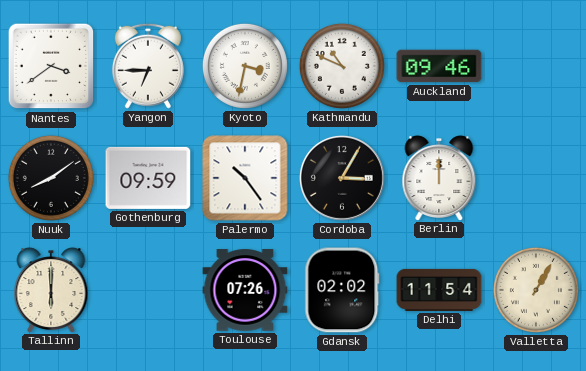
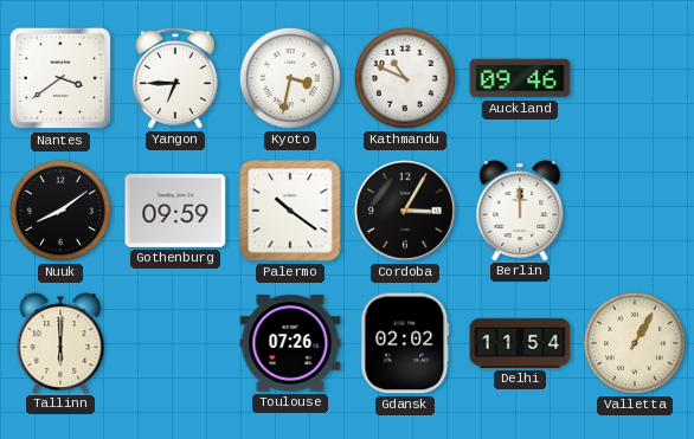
Palermo: 10:24 -> 10:21 (290, 211)
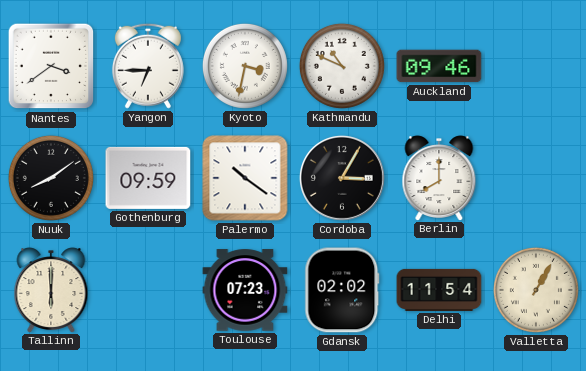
Berlin: 12:00 -> 8:00 (439, 178)
Toulouse: 07:26 -> 07:23 (245, 290)
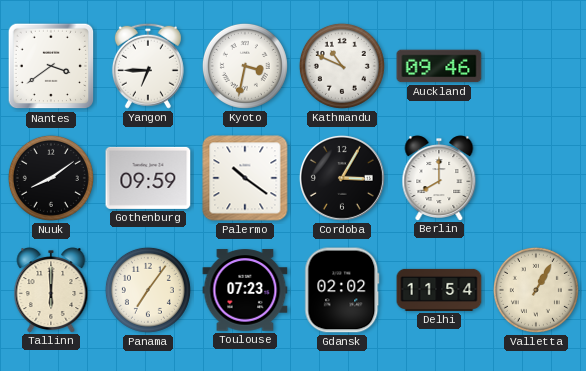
Panama: none -> 7:06 (148, 290)
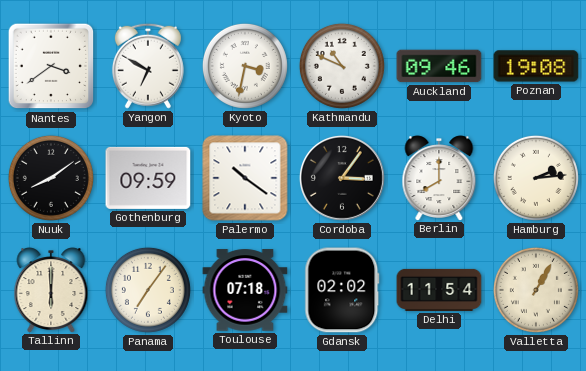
Yangon: 6:45 -> 6:50 (148, 66)
Poznan: none -> 19:08 (536, 66)
Cordoba: 3:05 -> 3:06 (342, 178)
Hamburg: none -> 2:14 (536, 178)
Toulouse: 07:23 -> 07:18 (245, 290)
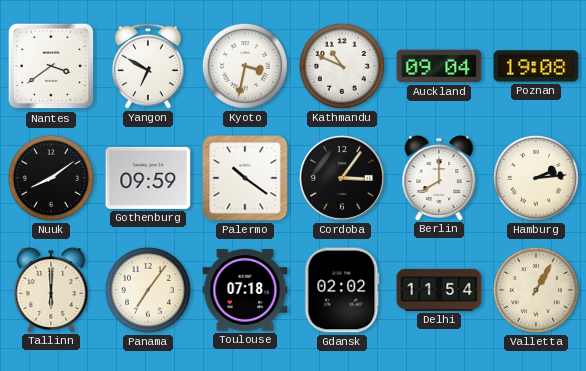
Auckland: 09:46 -> 09:04 (439, 66)
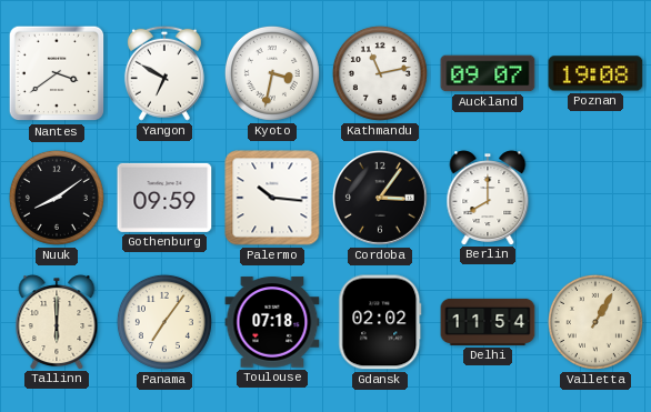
Kathmandu: 10:49 -> 11:13 (380, 73)
Auckland: 09:04 -> 09:07 (488, 73)
Palermo: 10:21 -> 10:16 (272, 198)
Hamburg: 2:14 -> none (536, 178)
